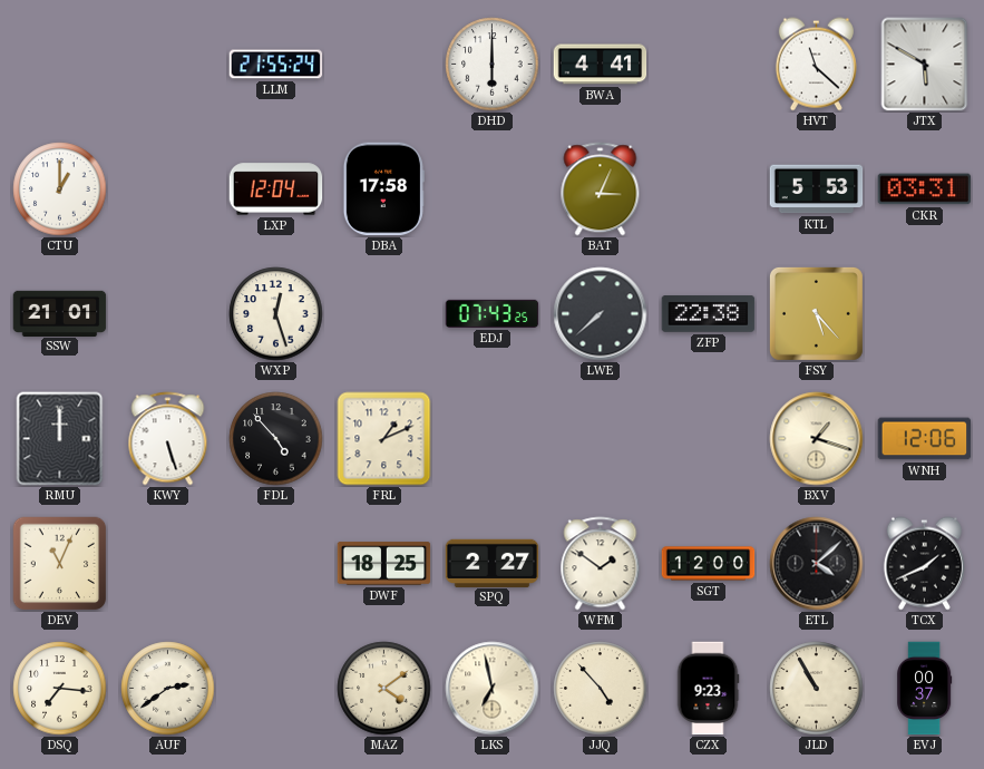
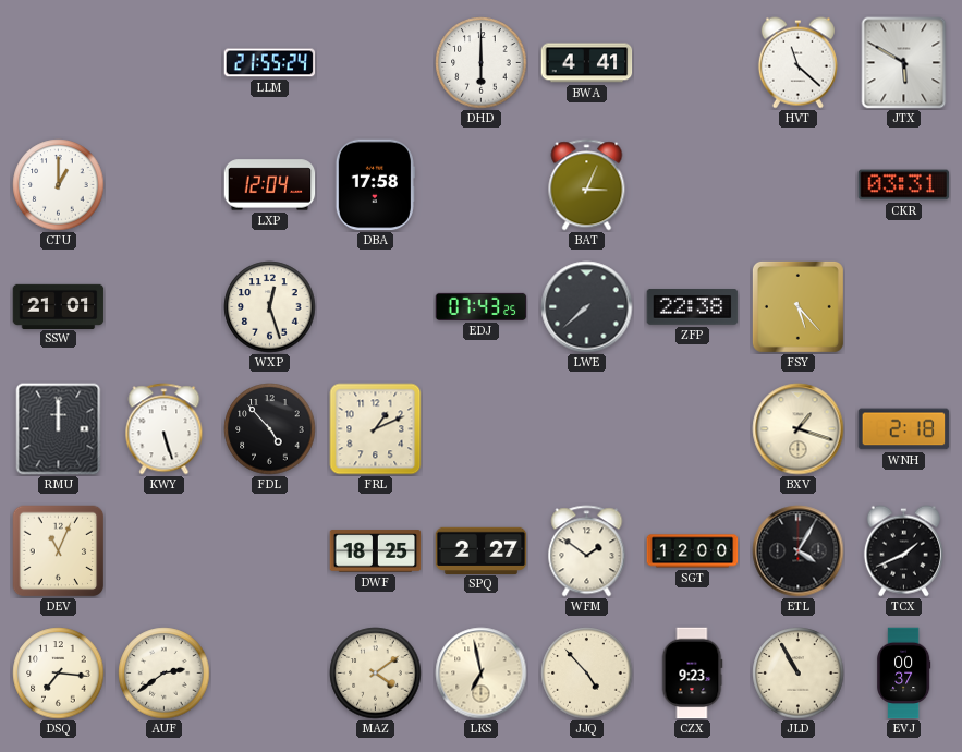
KTL: 5:53 -> none (817, 189)
WNH: 12:06 -> 2:18 (904, 429)
ETL: 4:08 -> 4:05 (799, 551)
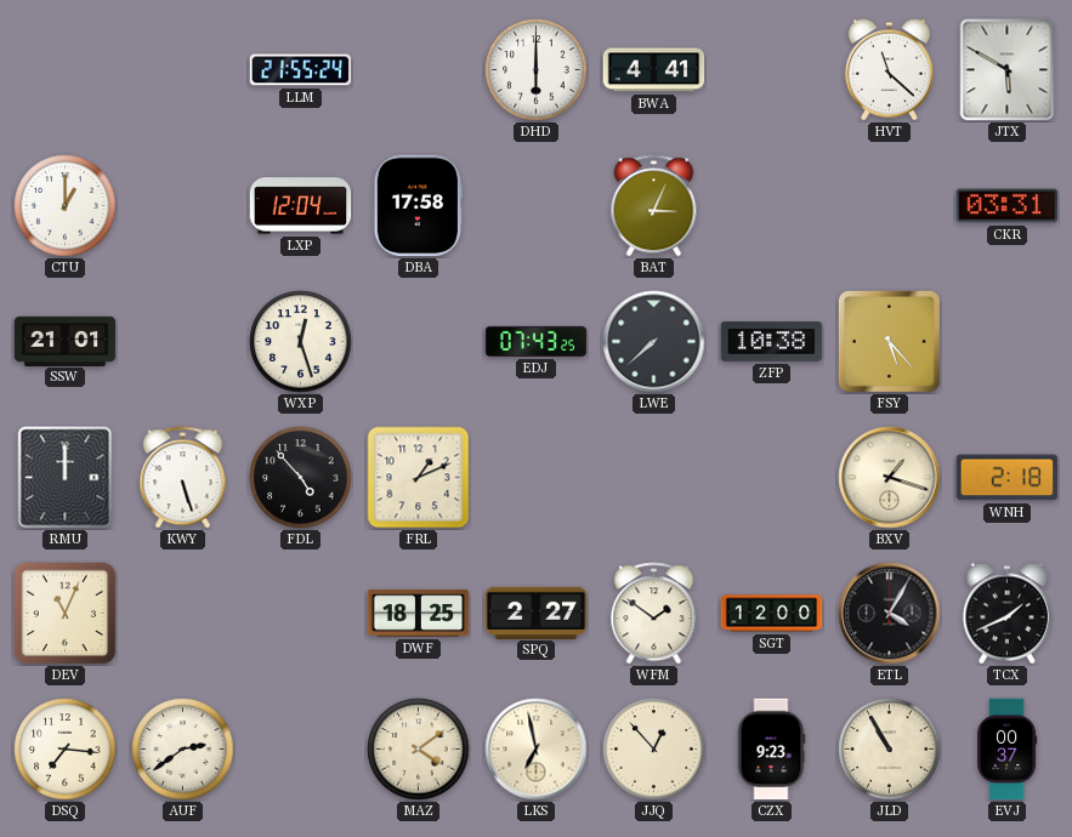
ZFP: 22:38 -> 10:38 (772, 342)
JJQ: 4:53 -> 12:53 (654, 750)
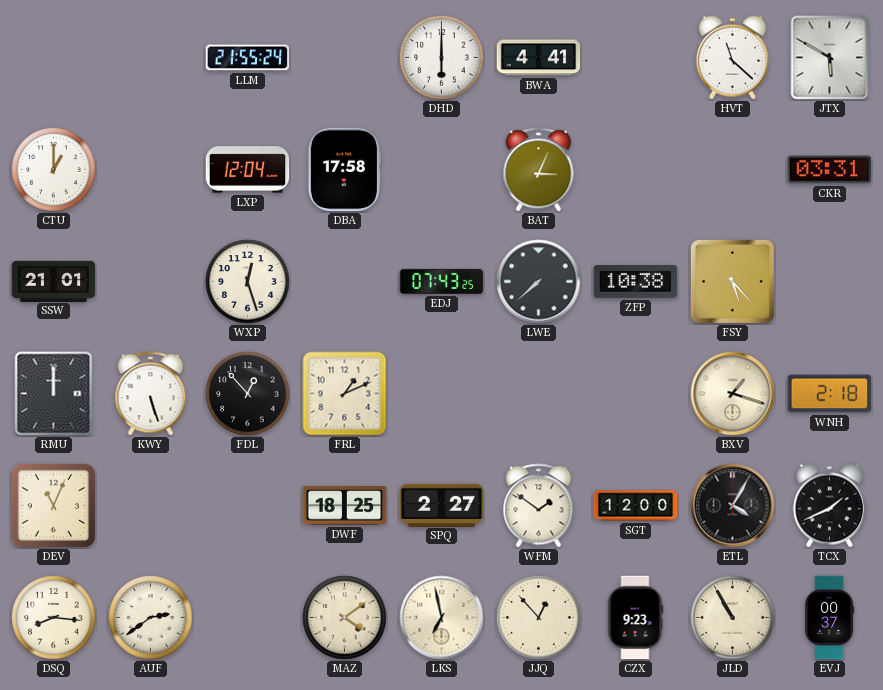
FDL: 4:53 -> 12:53 (248, 394)
DSQ: 7:16 -> 8:16 (54, 618)
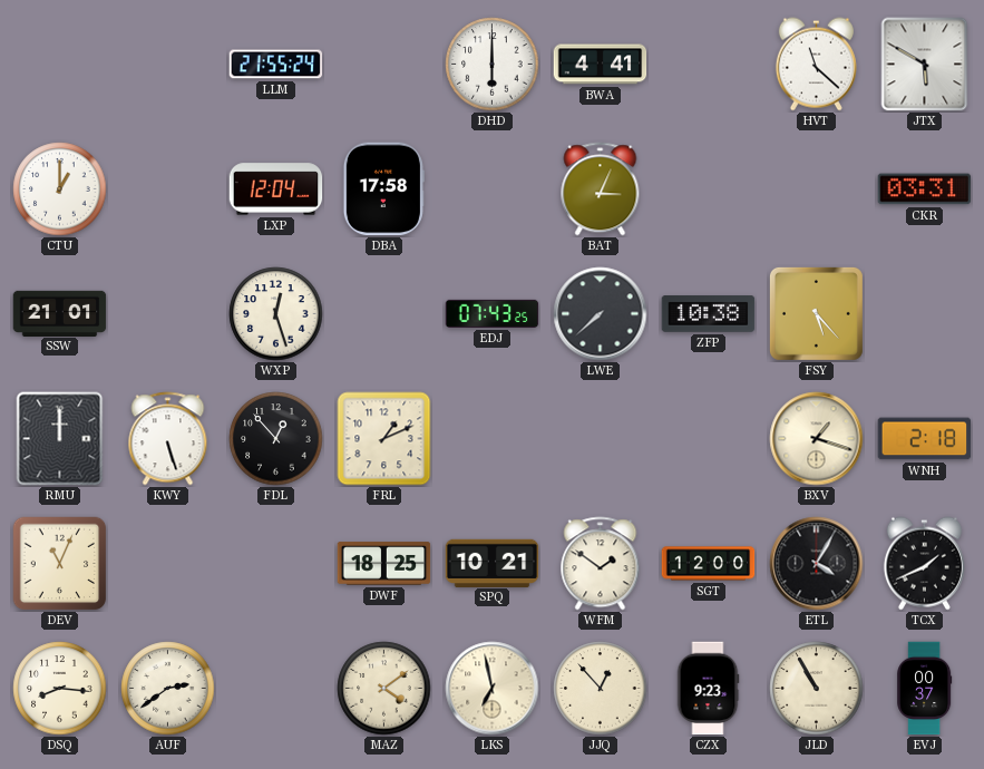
SPQ: 2:27 -> 10:21 (493, 563)
